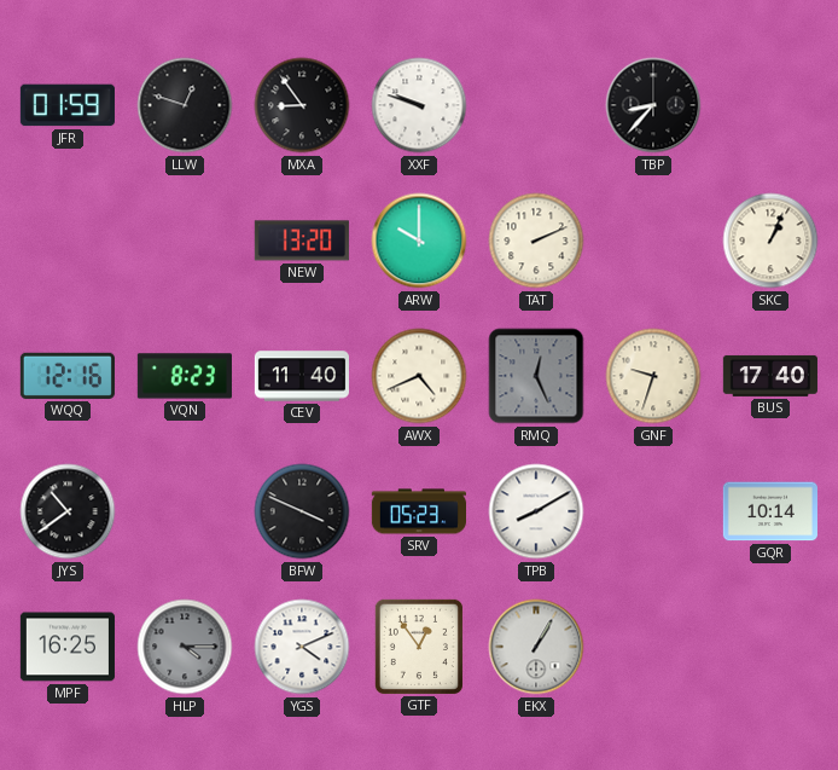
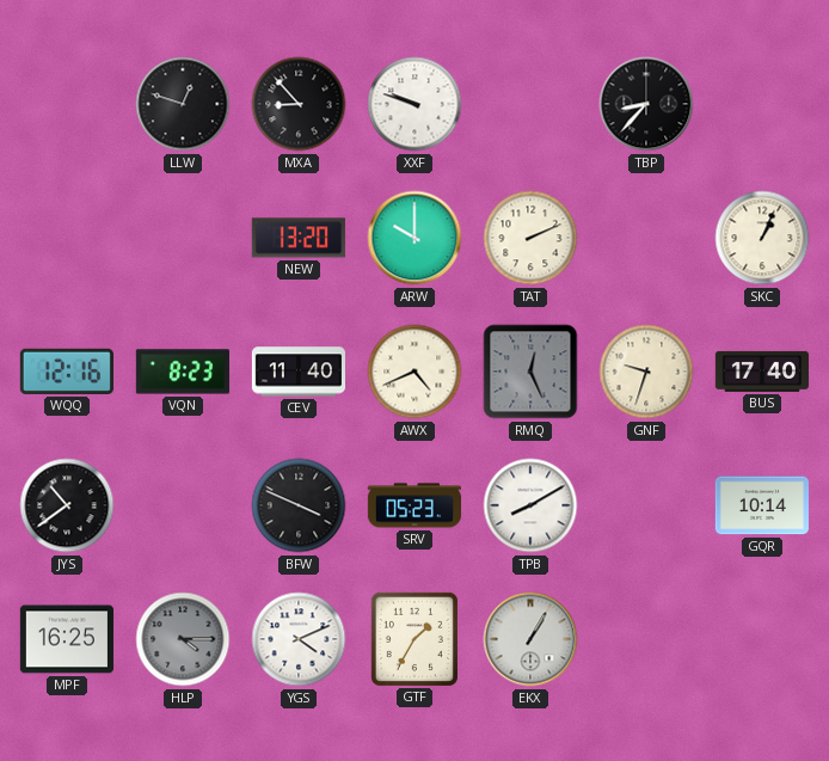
JFR: 01:59 -> none (68, 105)
MXA: 8:54 -> 8:53 (299, 104)
GTF: 12:54 -> 1:35 (414, 639)
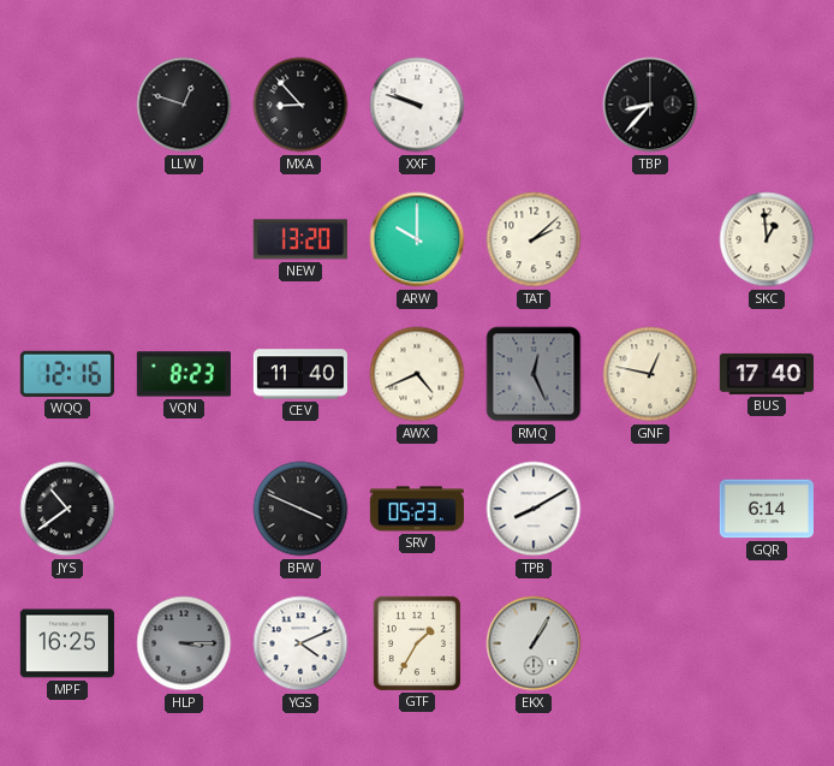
TAT: 2:11 -> 2:08 (534, 239)
SKC: 1:04 -> 12:59 (767, 239)
GNF: 9:33 -> 12:47 (650, 374)
GQR: 10:14 -> 6:14 (767, 509)
HLP: 4:15 -> 3:15 (184, 643)
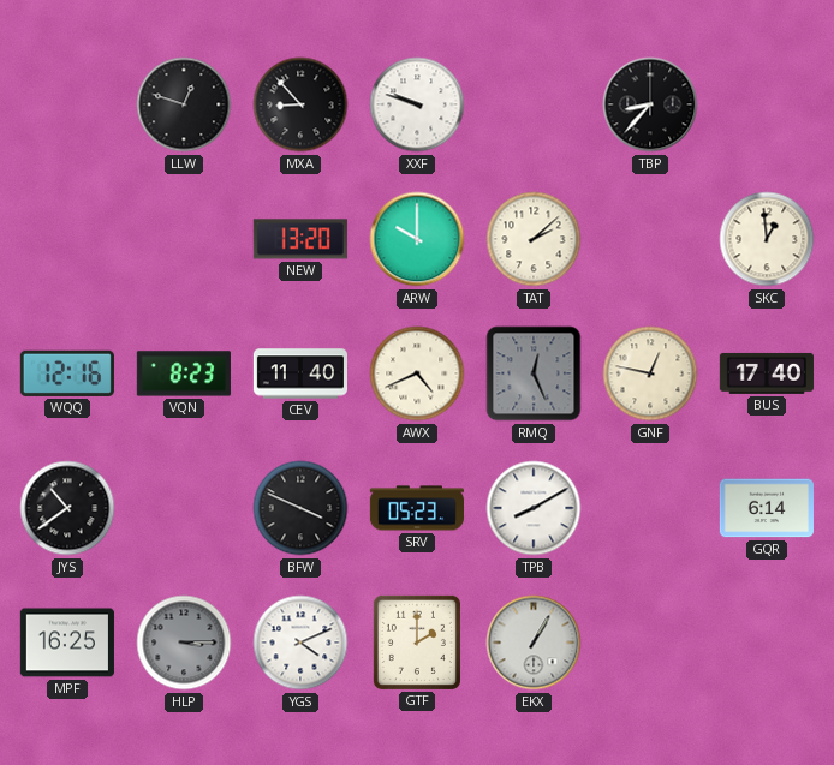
GTF: 1:35 -> 2:00 (417, 643)
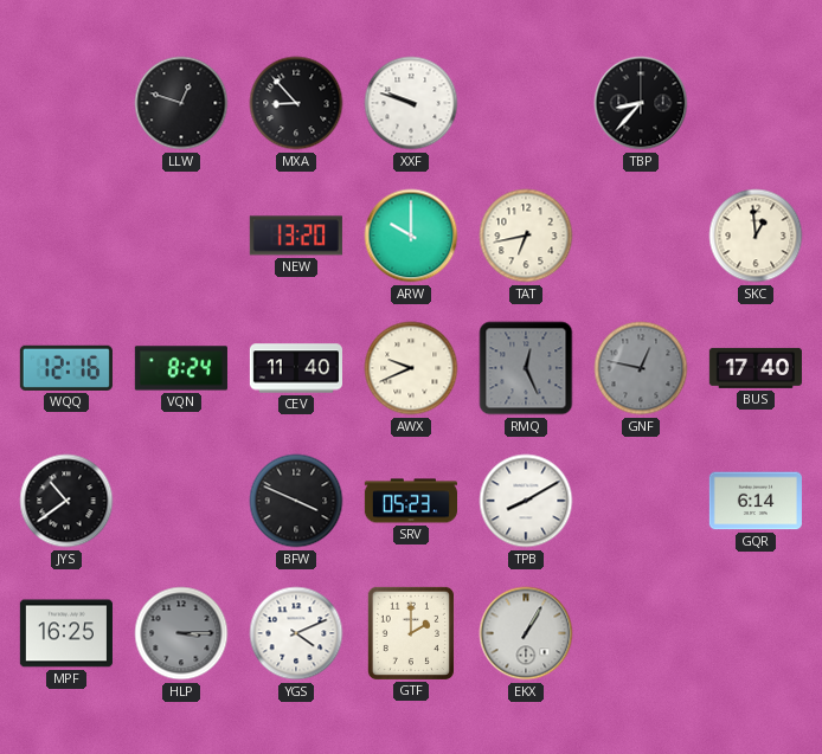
TAT: 2:08 -> 6:43 (526, 236)
VQN: 8:23 -> 8:24 (181, 368)
AWX: 4:41 -> 9:41 (411, 368)
GNF dial: cream -> grey (641, 368)
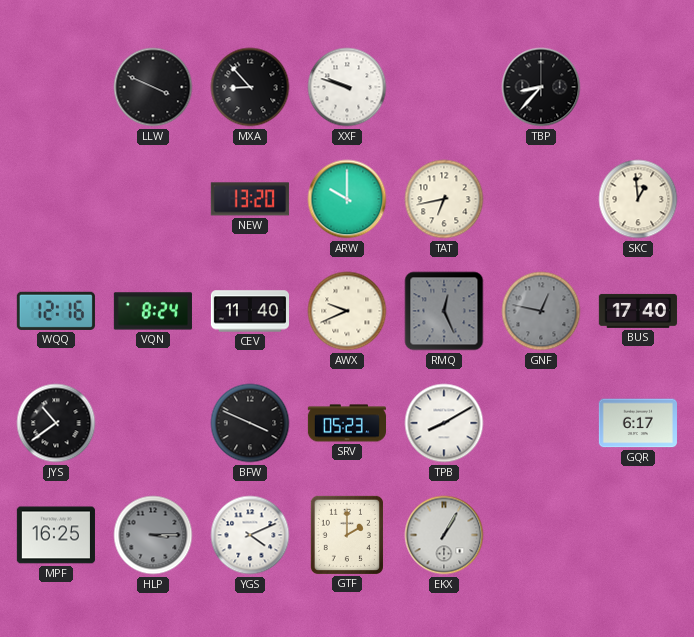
LLW: 12:48 -> 3:49 (153, 87)
GQR: 6:14 -> 6:17 (638, 423)
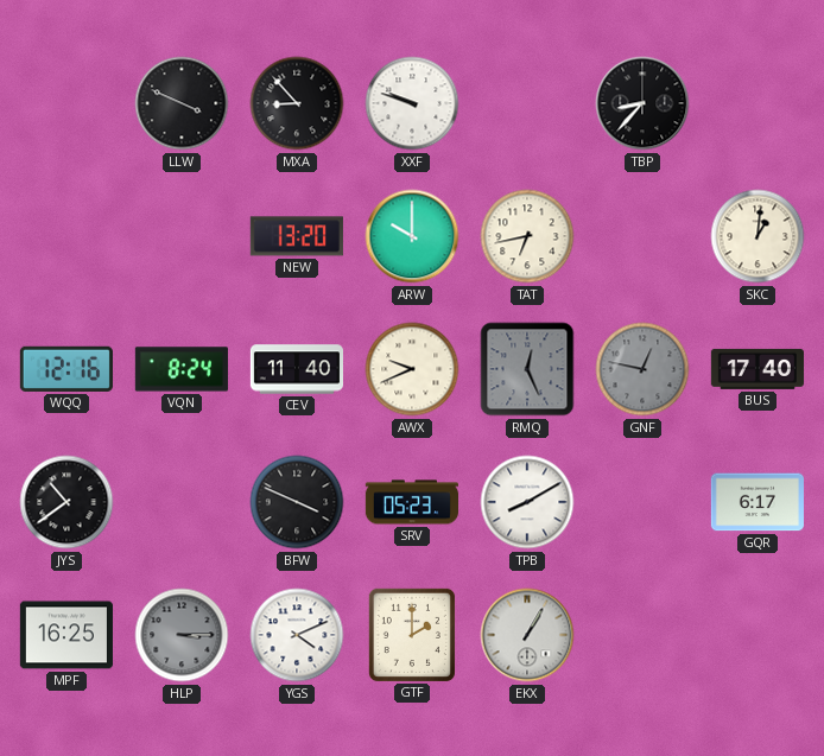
SKC: 12:59 -> 1:01 (758, 236)
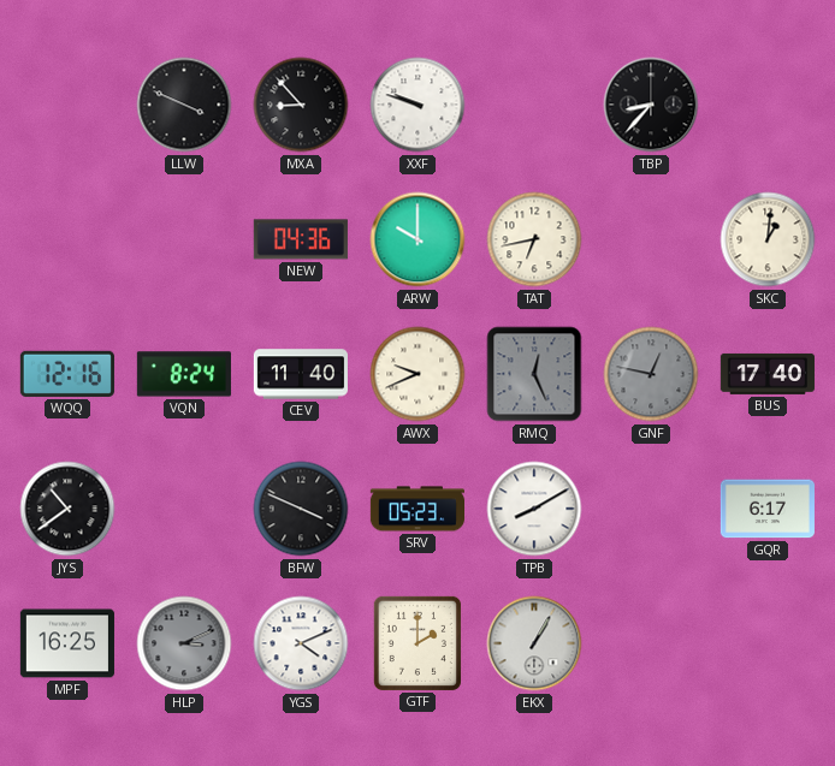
NEW: 13:20 -> 04:36 (301, 239)
HLP: 3:15 -> 3:11 (184, 643)
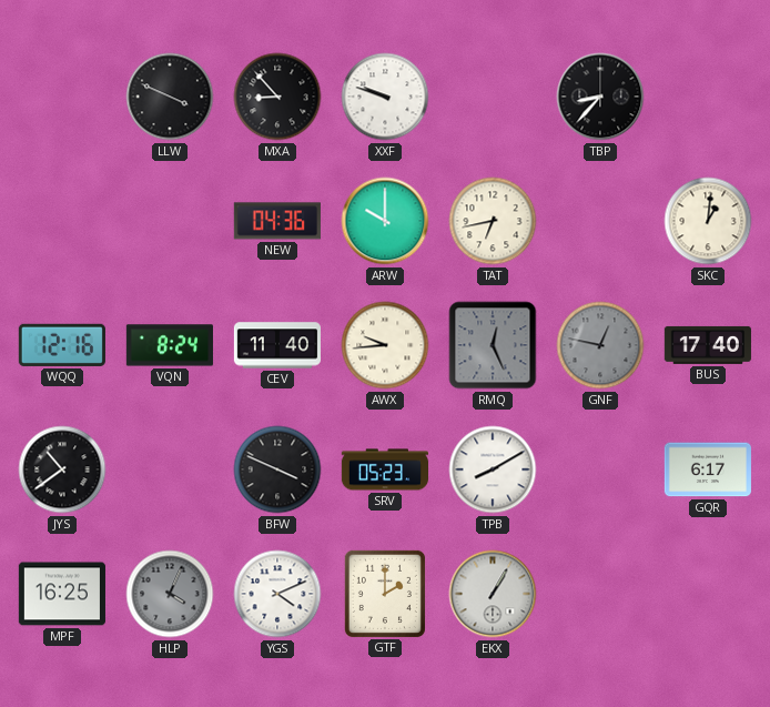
AWX: 9:41 -> 9:44 (385, 345)
HLP: 3:11 -> 4:04 (170, 594)
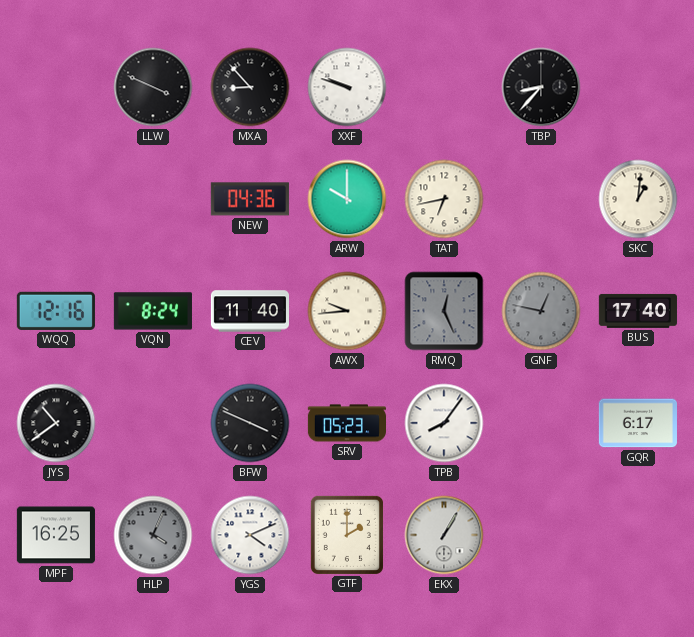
TPB: 8:10 -> 8:06 (444, 423)
